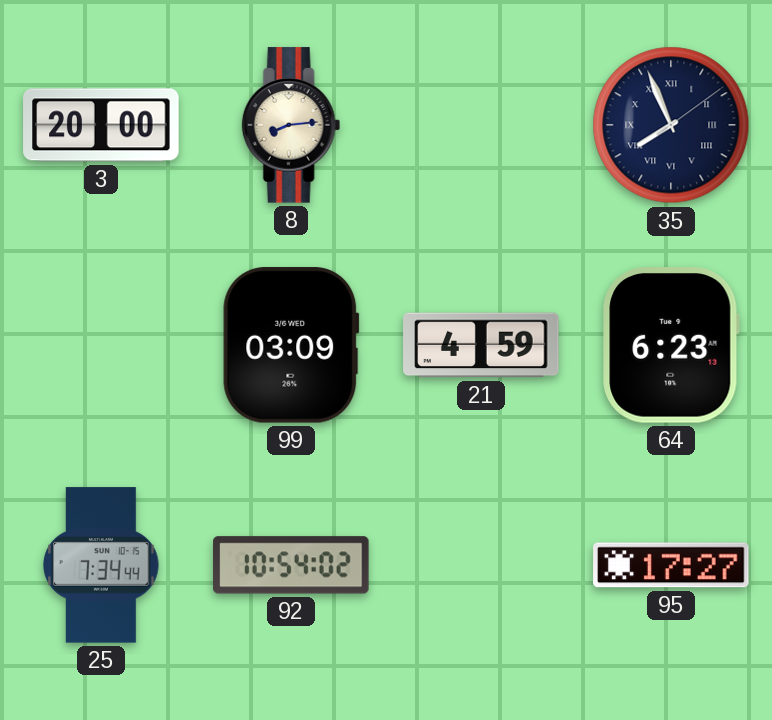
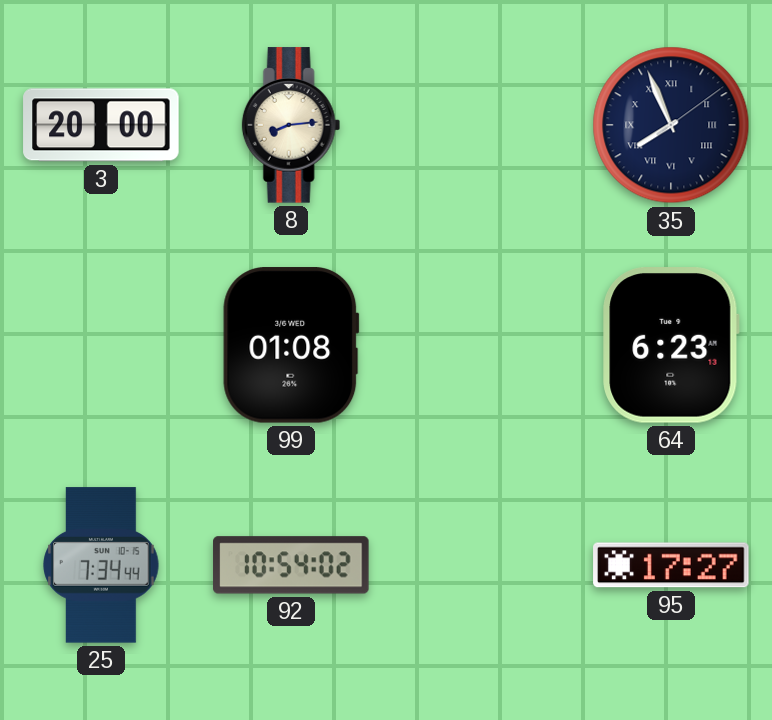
99: 03:09 -> 01:08 (291, 345)
21: 4:59 -> none (481, 345)
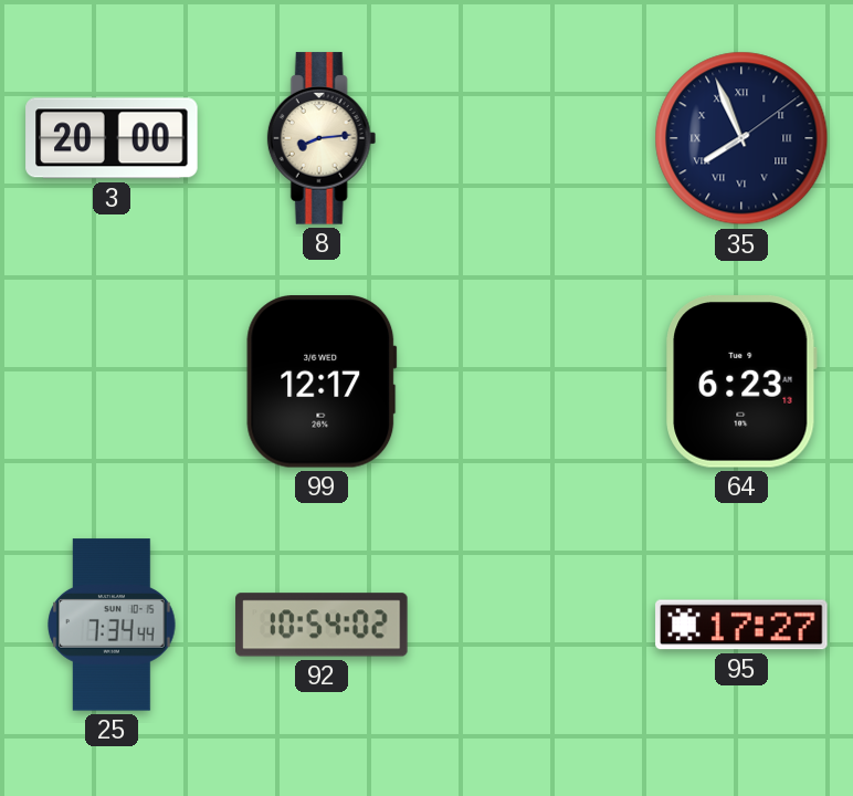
99: 01:08 -> 12:17 (322, 381)
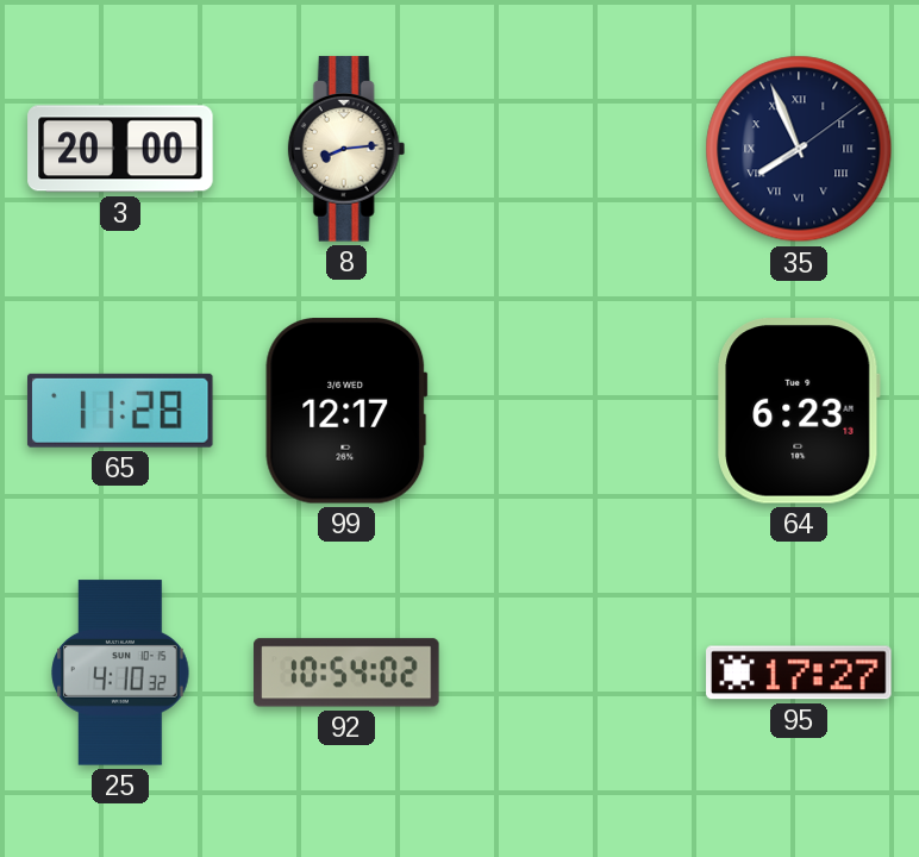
65: none -> 11:28 (120, 411)
25: 7:34 -> 4:10 (120, 673)
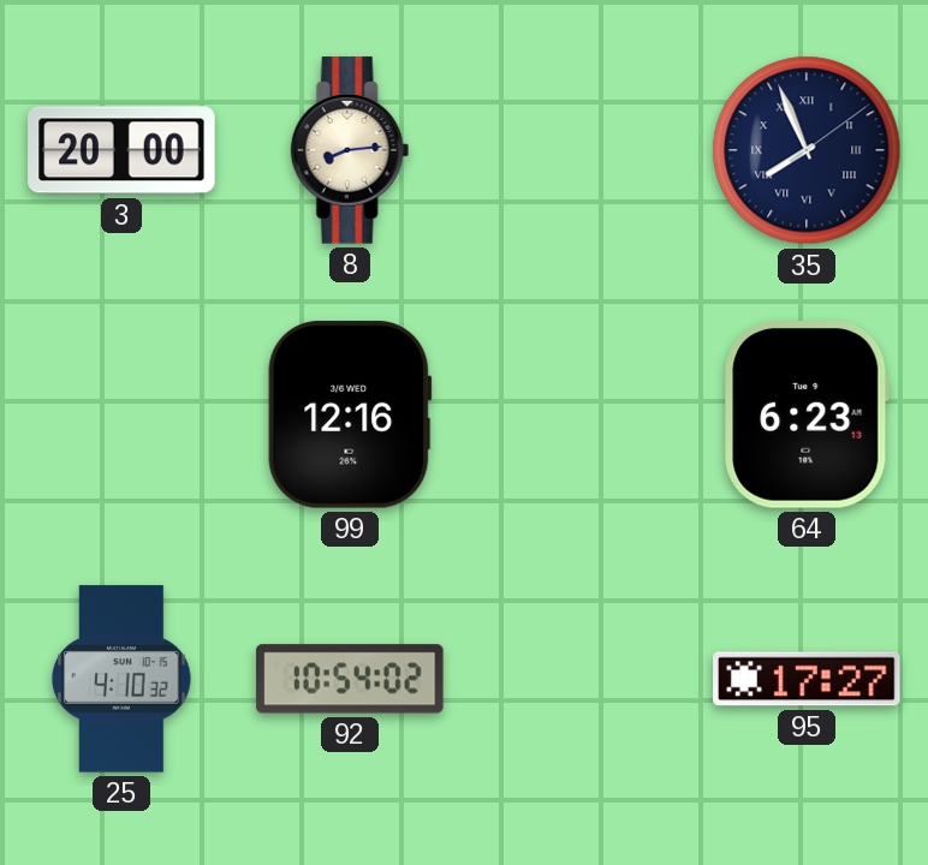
65: 11:28 -> none (120, 411)
99: 12:17 -> 12:16 (350, 414)
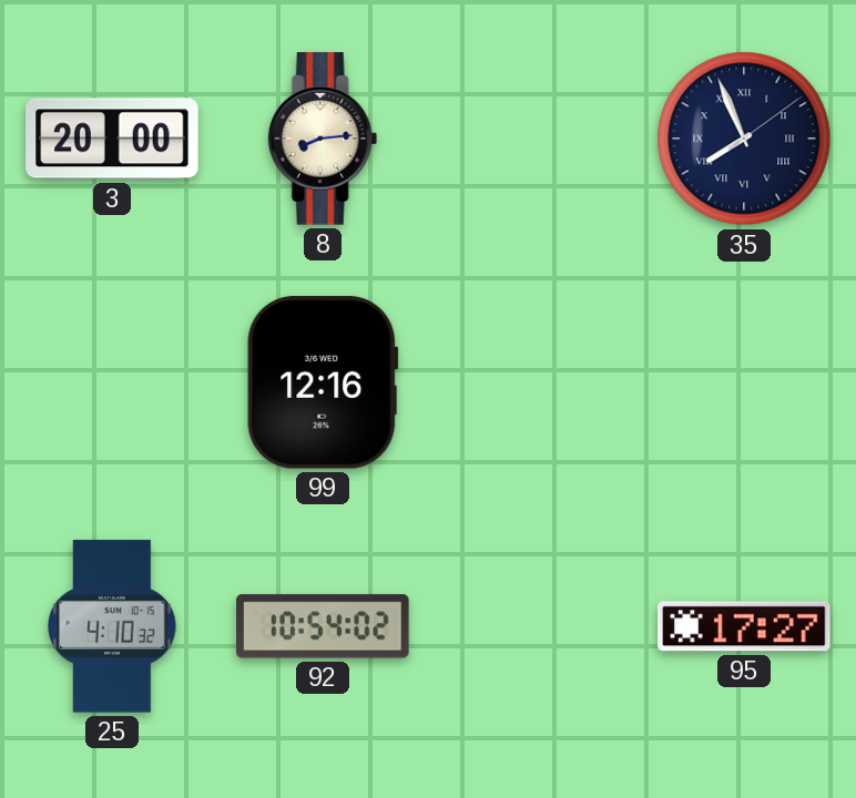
64: 6:23 -> none (807, 414)
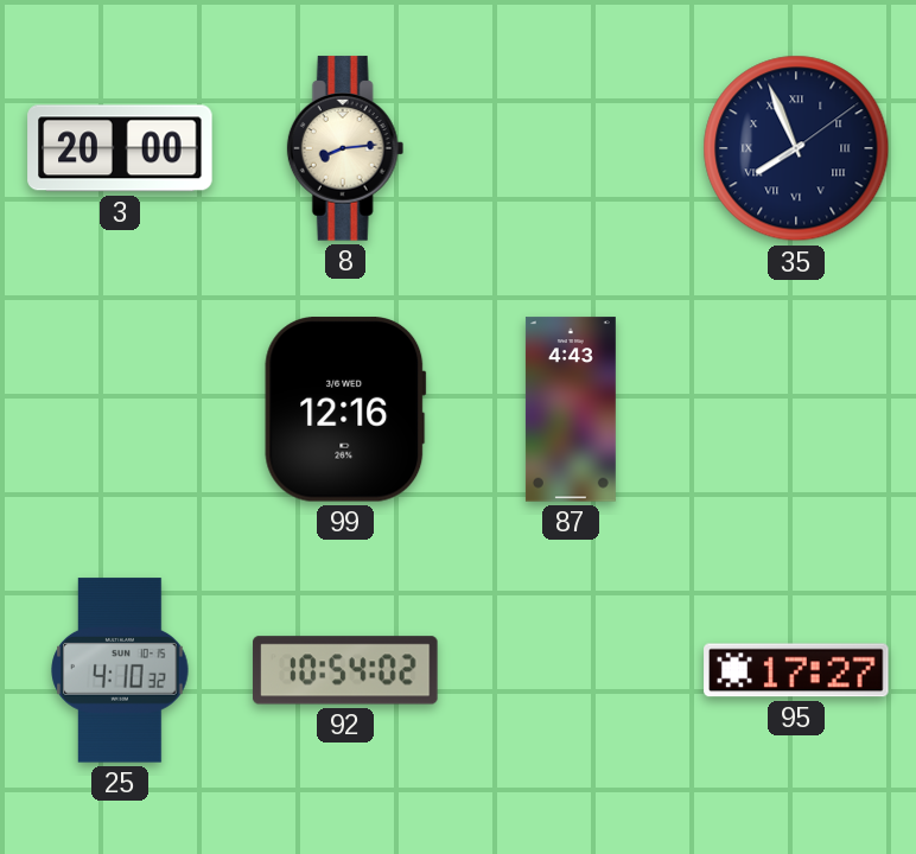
87: none -> 4:43 (571, 409)
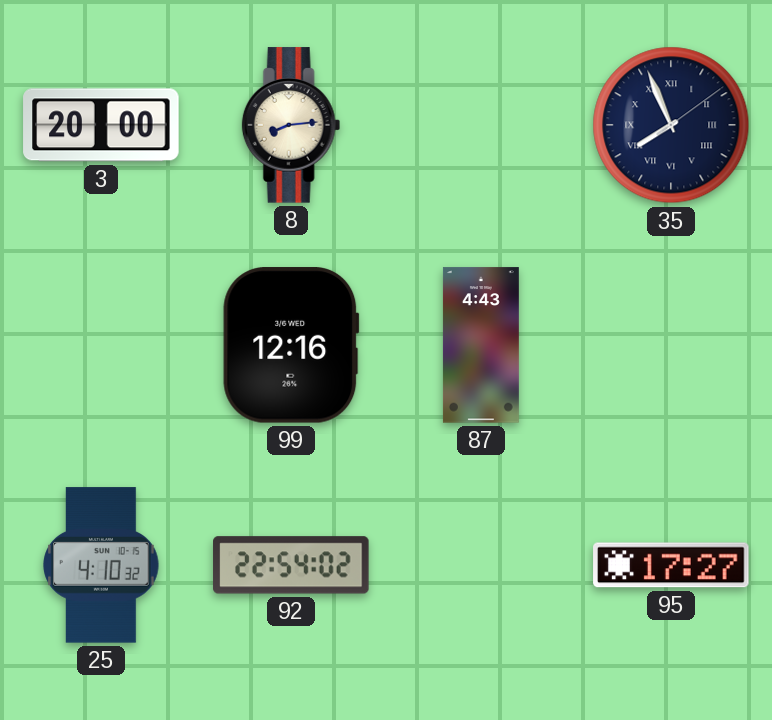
92: 10:54 -> 22:54 (291, 565)
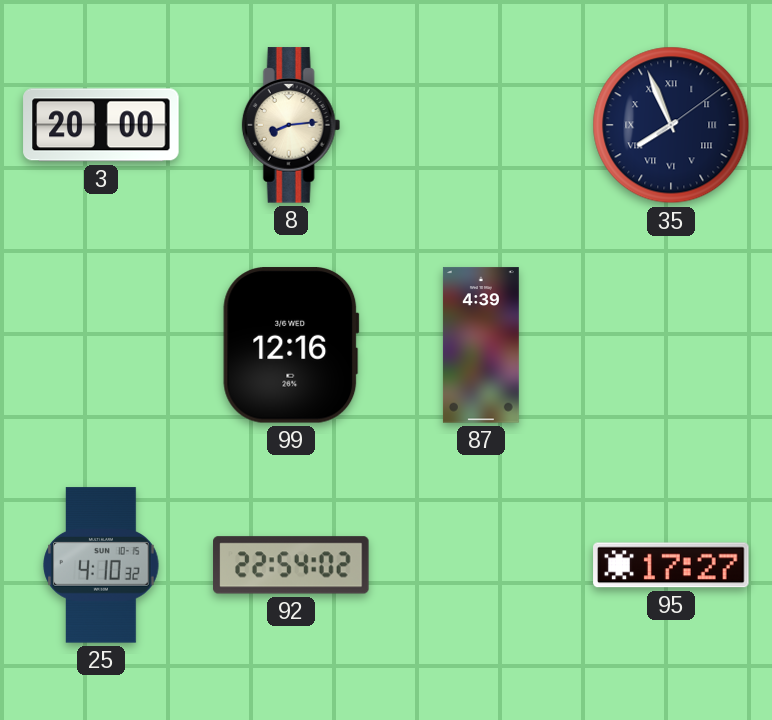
87: 4:43 -> 4:39 (481, 345)
